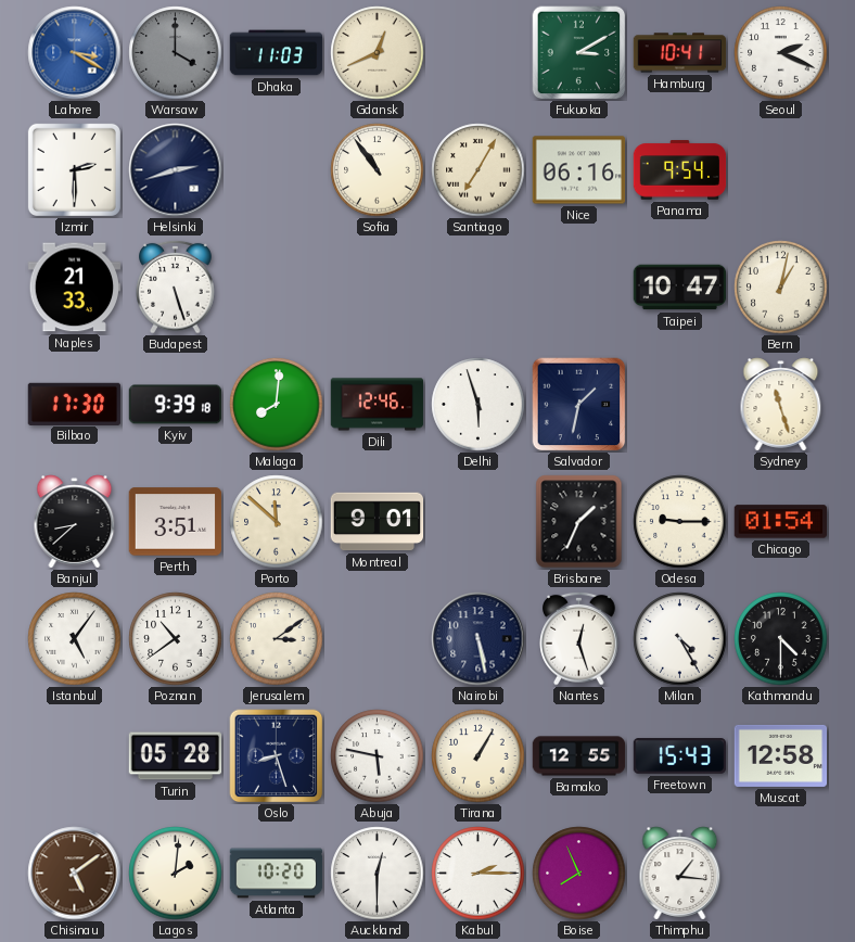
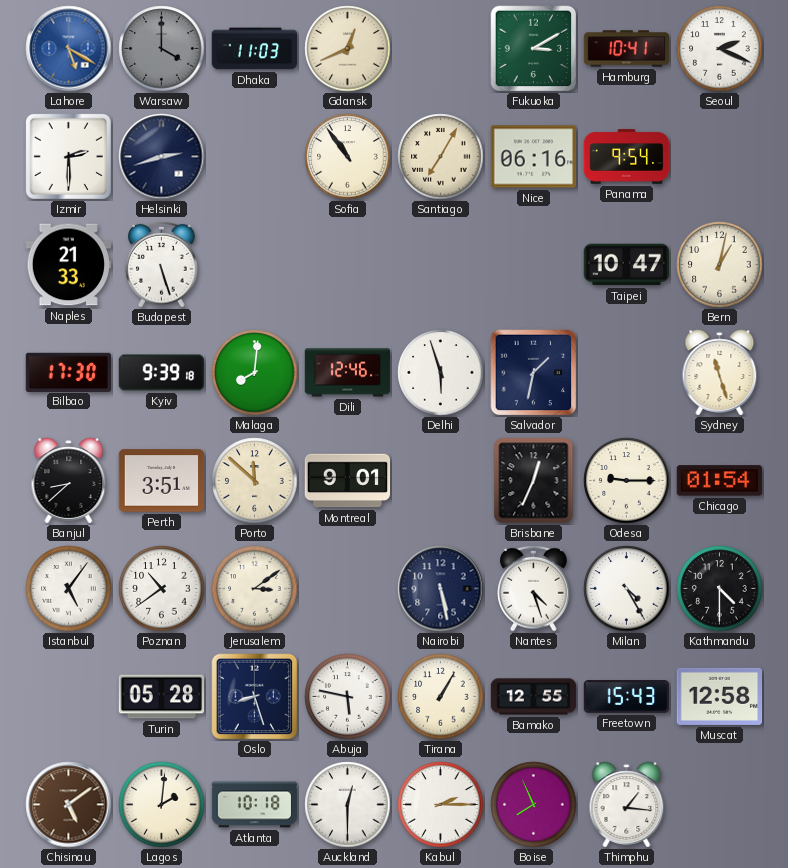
Lahore: 3:20 -> 5:20 (69, 49)
Brisbane: 1:34 -> 12:34 (534, 481)
Nantes: 12:27 -> 4:27 (534, 588)
Atlanta: 10:20 -> 10:18 (255, 805)
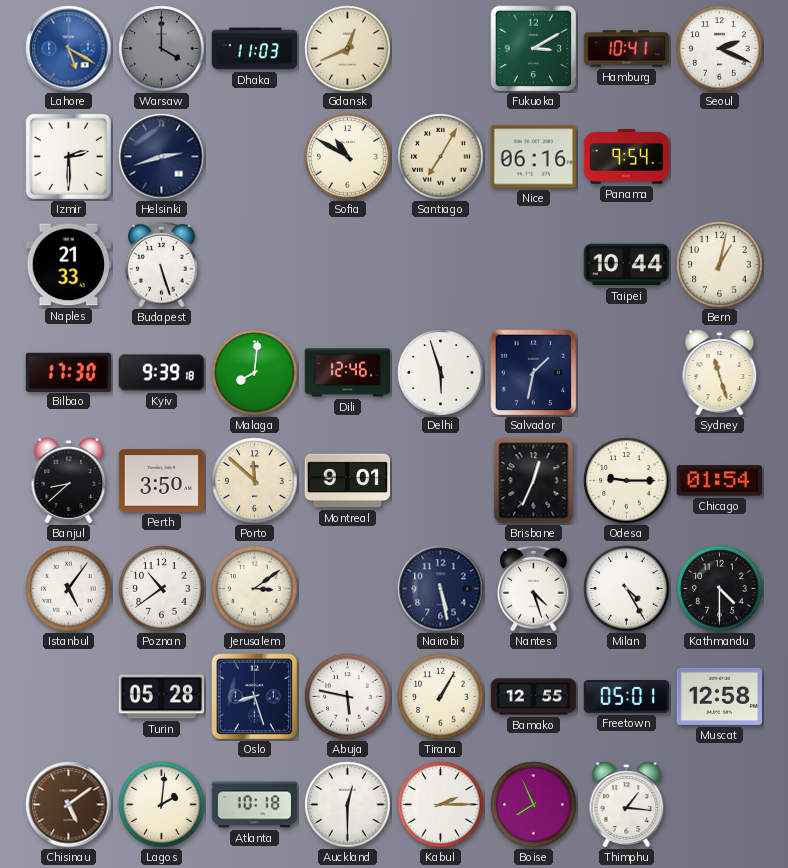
Sofia: 10:54 -> 10:50 (348, 157)
Taipei: 10:47 -> 10:44 (627, 265)
Perth: 3:51 -> 3:50 (162, 481)
Freetown: 15:43 -> 05:01 (627, 697)
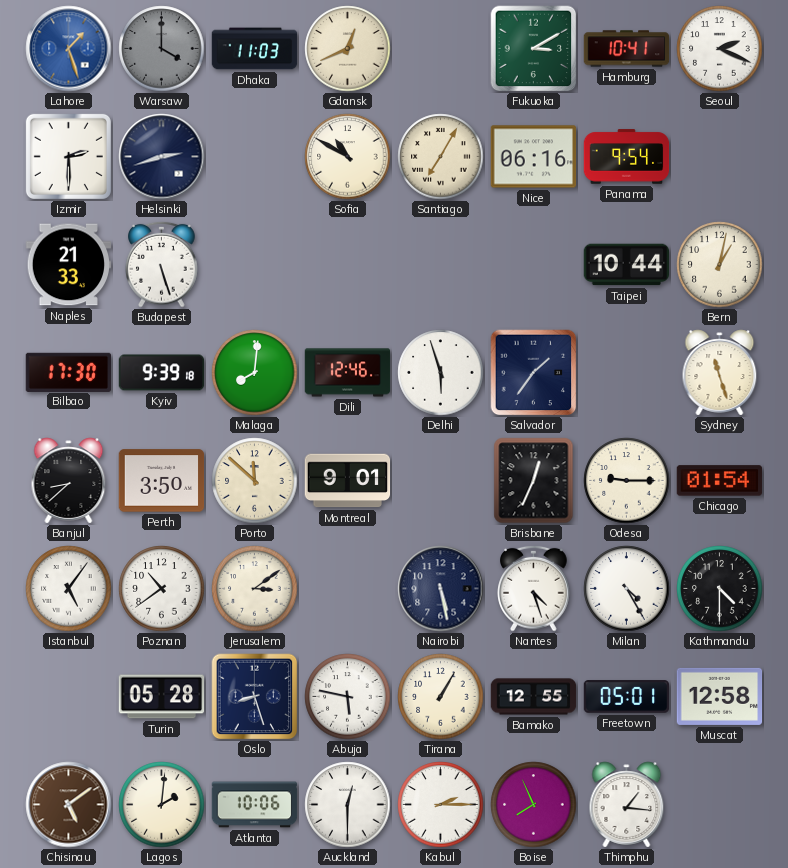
Lahore: 5:20 -> 1:27 (69, 49)
Salvador: 1:32 -> 1:36 (534, 373)
Atlanta: 10:18 -> 10:06 (255, 805)
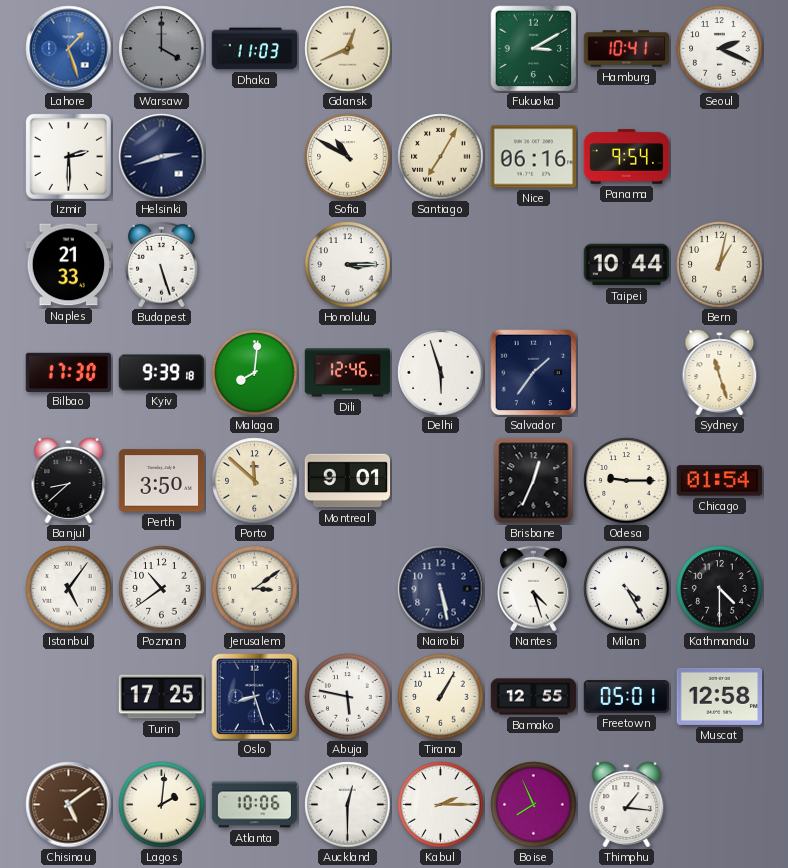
Honolulu: none -> 3:15 (348, 265)
Turin: 05:28 -> 17:25 (162, 697)
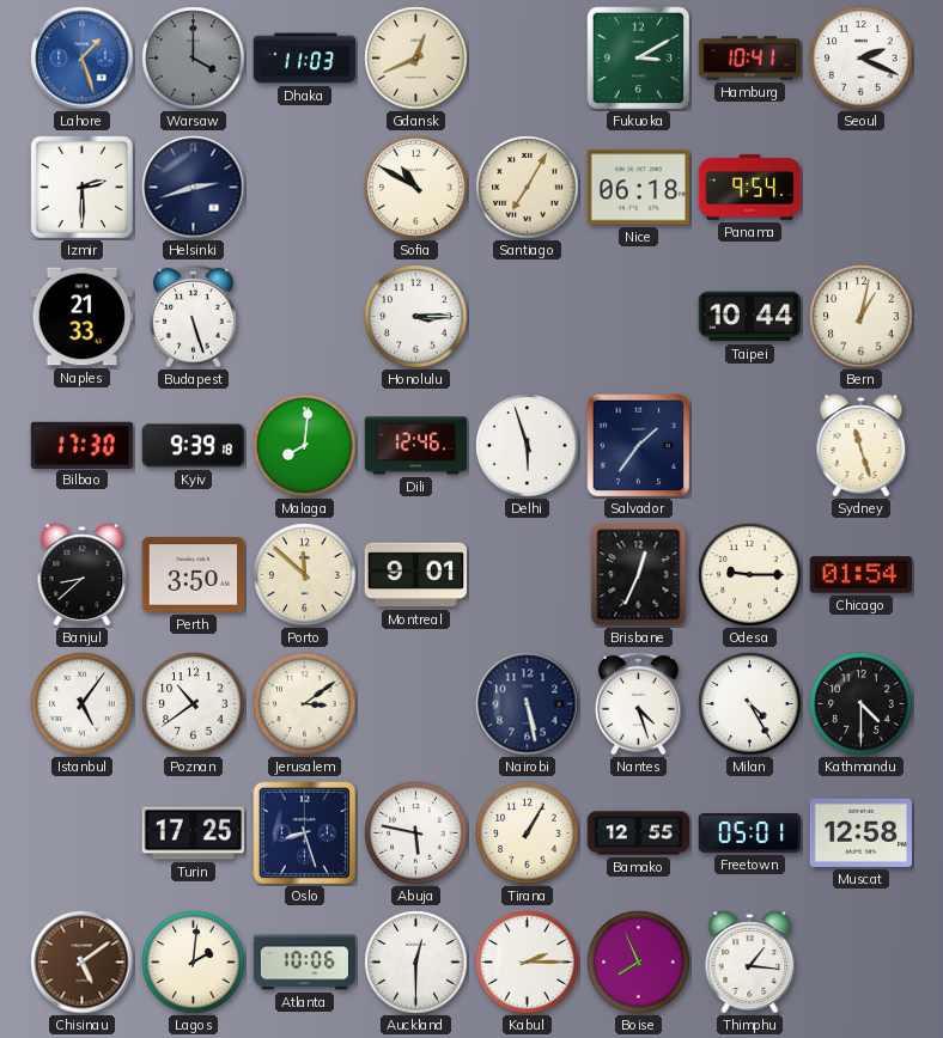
Nice: 06:16 -> 06:18 (639, 188)
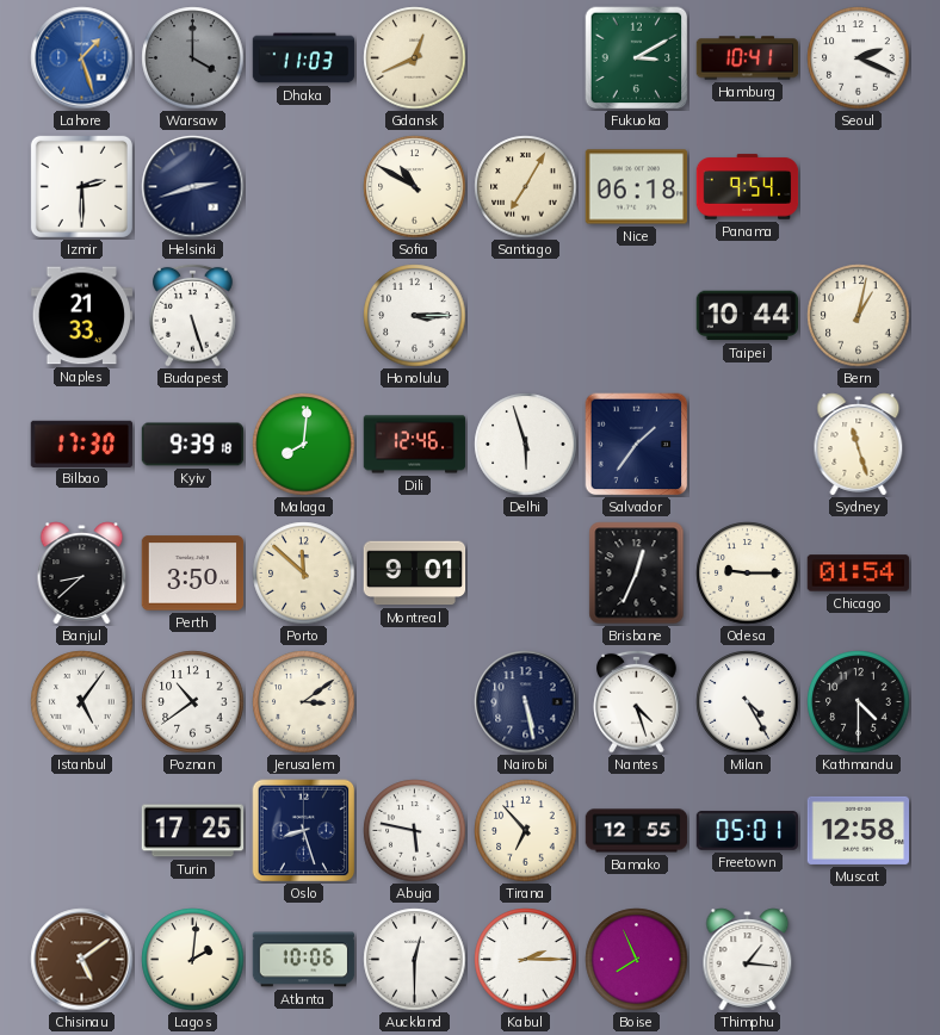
Tirana: 1:05 -> 6:53 (526, 831)
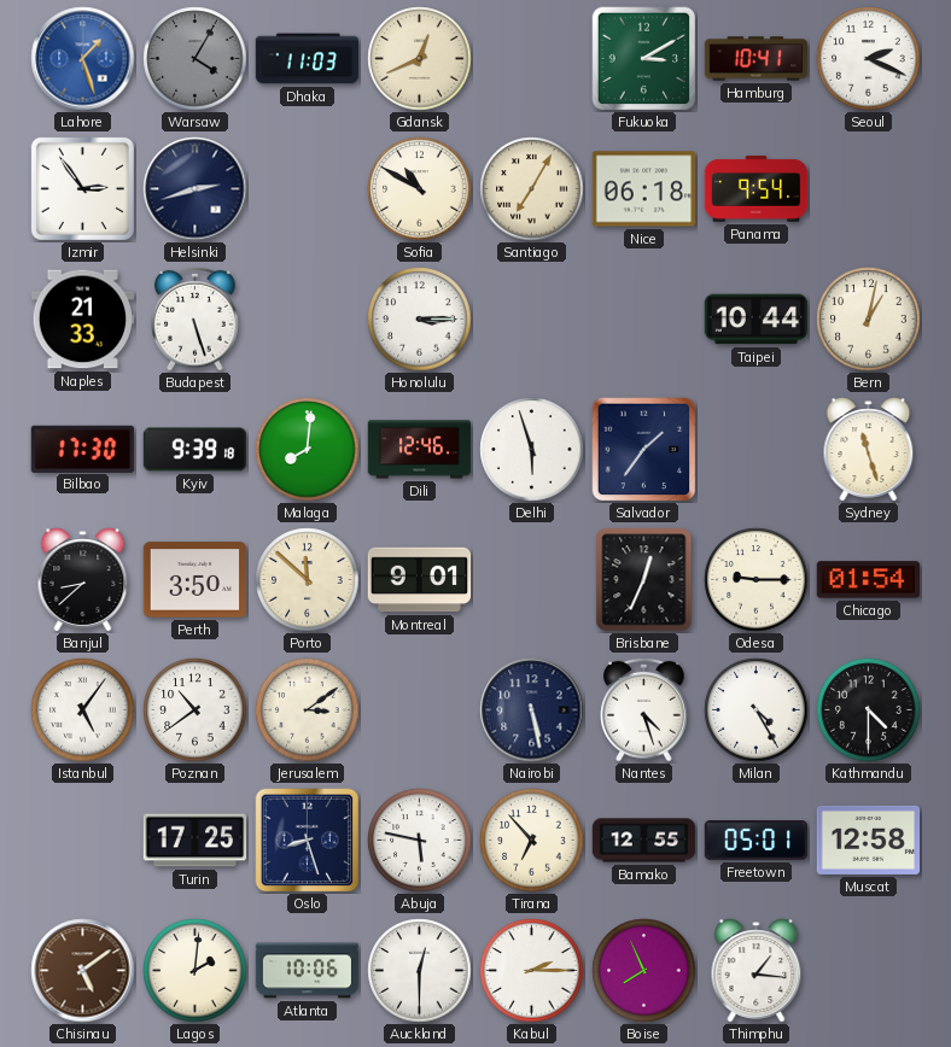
Warsaw: 4:00 -> 4:05 (196, 59)
Izmir: 2:30 -> 2:54 (82, 188)
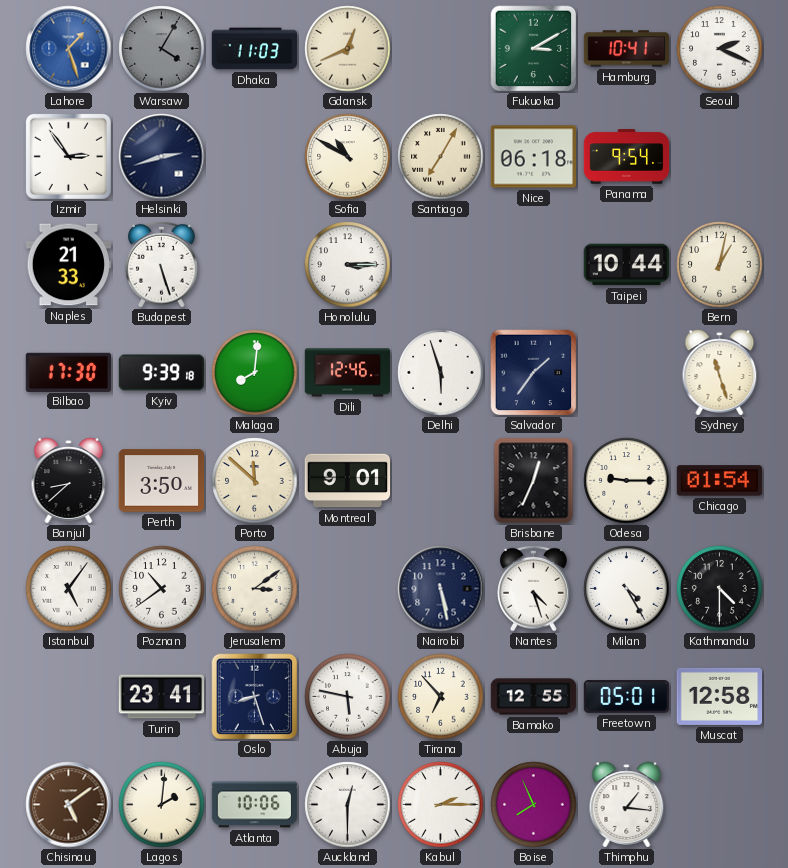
Turin: 17:25 -> 23:41 (162, 697)
